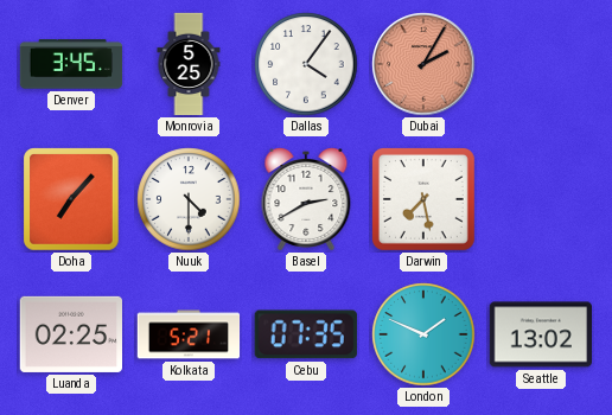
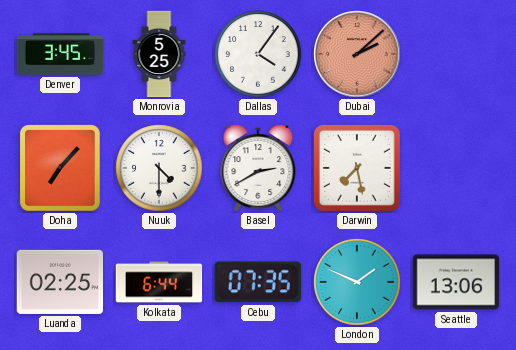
Dubai: 2:05 -> 2:08 (357, 54)
Kolkata: 5:21 -> 6:44 (159, 282)
Seattle: 13:02 -> 13:06 (456, 282)
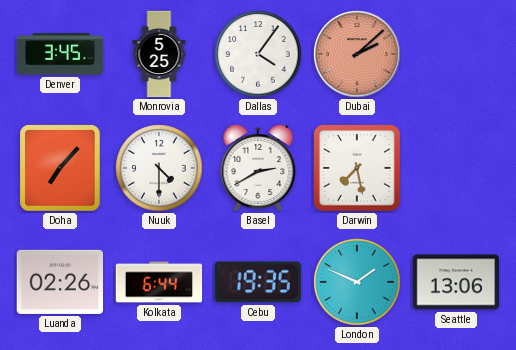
Luanda: 02:25 -> 02:26 (60, 282)
Cebu: 07:35 -> 19:35 (258, 282)
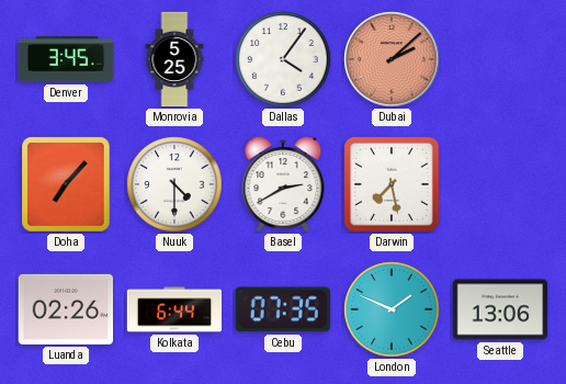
Cebu: 19:35 -> 07:35 (283, 309)
